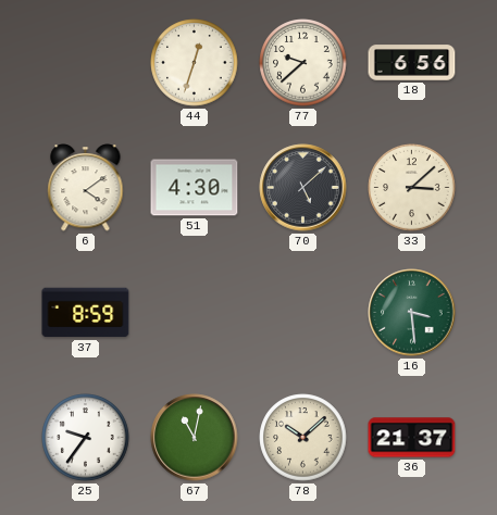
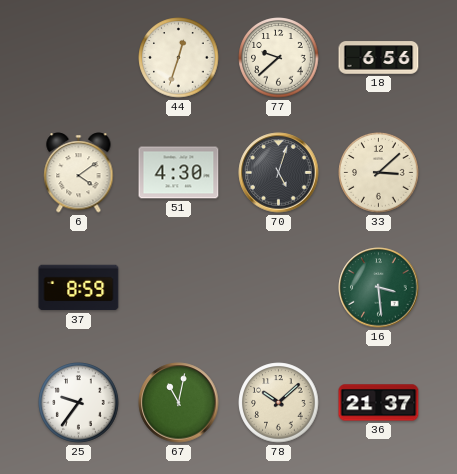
70: 5:08 -> 5:03 (279, 173)
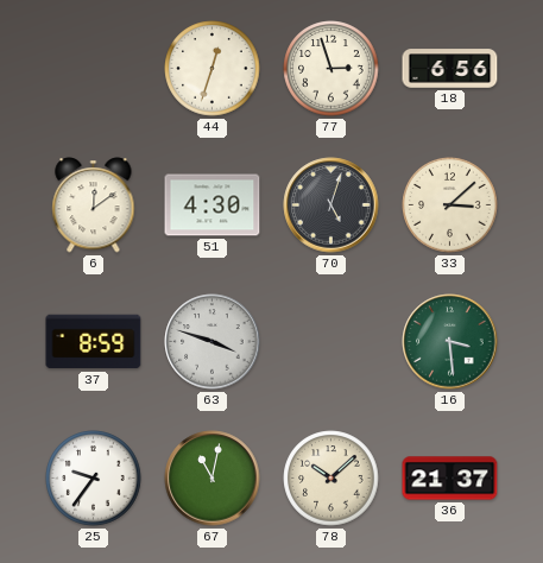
77: 9:38 -> 2:57 (332, 69)
6: 4:09 -> 12:09 (94, 205)
63: none -> 3:48 (213, 342)
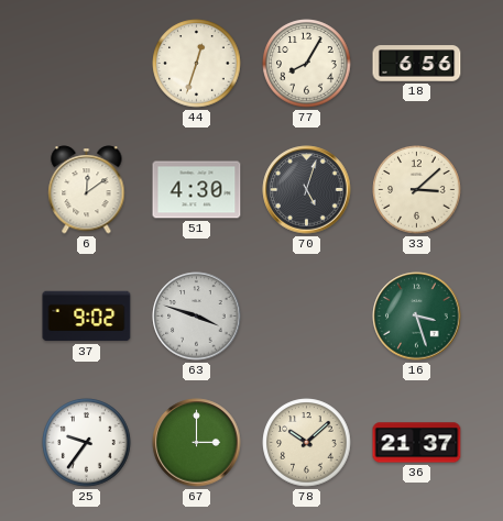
77: 2:57 -> 8:05 (307, 64)
37: 8:59 -> 9:02 (87, 317)
16: 3:29 -> 3:27 (417, 317)
67: 11:02 -> 3:00 (197, 443)
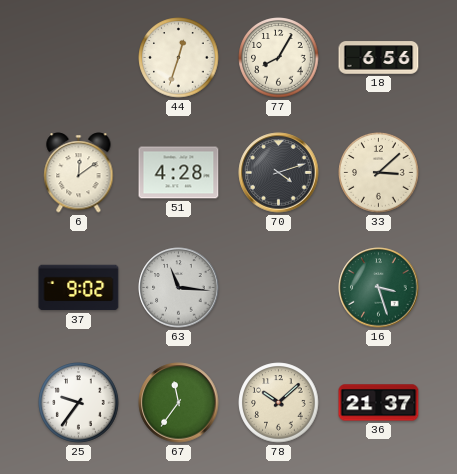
51: 4:30 -> 4:28 (179, 173)
70: 5:03 -> 4:12 (279, 173)
63: 3:48 -> 11:16 (179, 288)
67: 3:00 -> 11:36 (179, 403)
